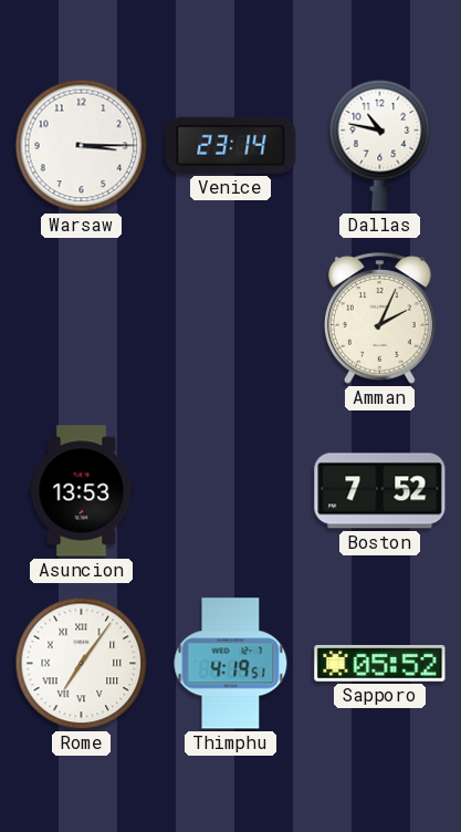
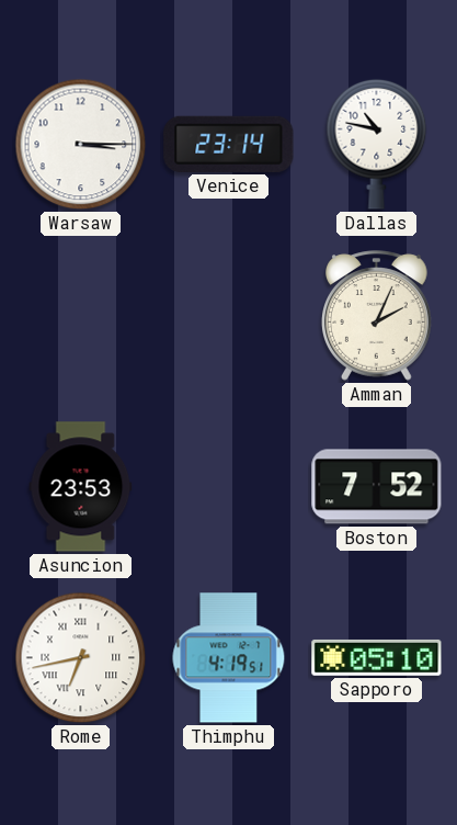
Asuncion: 13:53 -> 23:53 (81, 487)
Rome: 7:06 -> 6:43 (81, 658)
Sapporo: 05:52 -> 05:10 (377, 657)
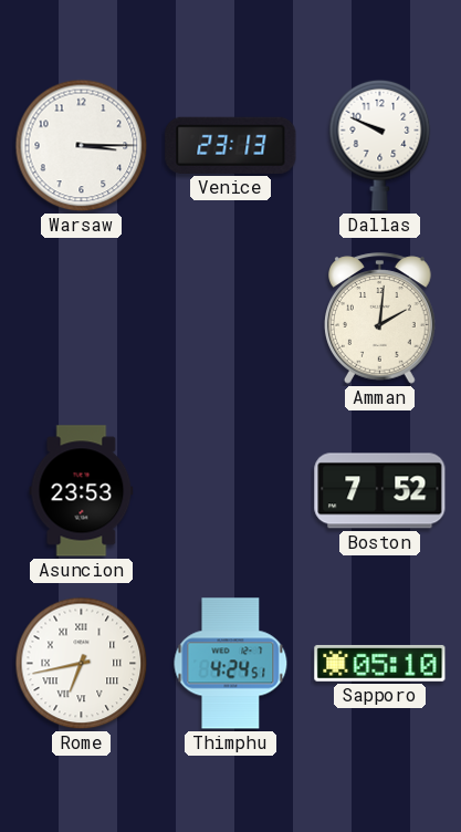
Venice: 23:14 -> 23:13 (231, 145)
Dallas: 10:47 -> 9:49 (380, 145)
Amman: 2:04 -> 2:01 (380, 319)
Thimphu: 4:19 -> 4:24 (231, 664)
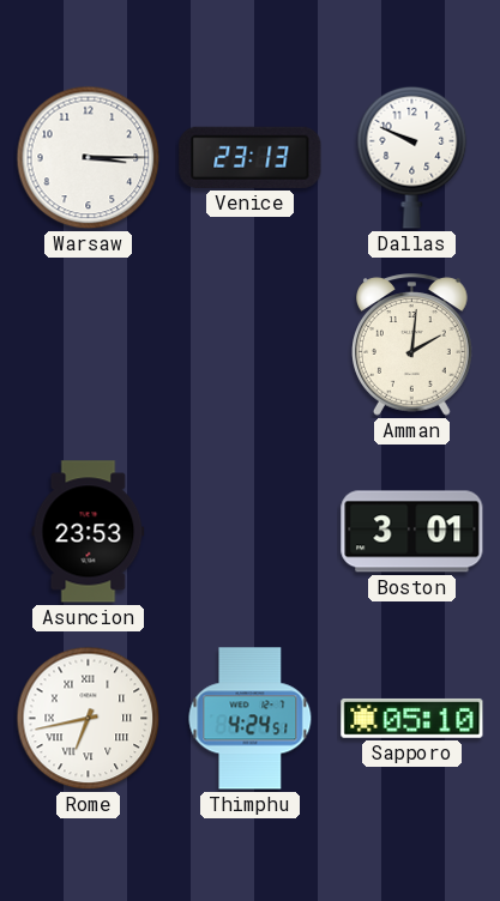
Boston: 7:52 -> 3:01 (412, 532)
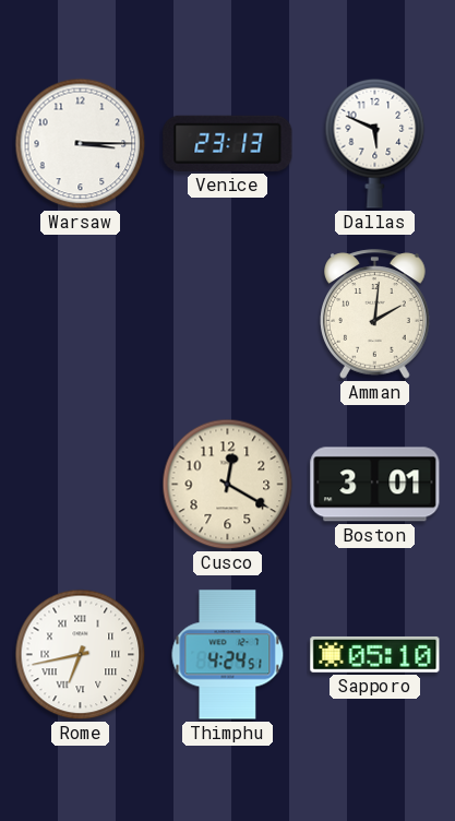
Dallas: 9:49 -> 5:49 (375, 143)
Asuncion: 23:53 -> none (89, 532)
Cusco: none -> 12:20 (228, 485)
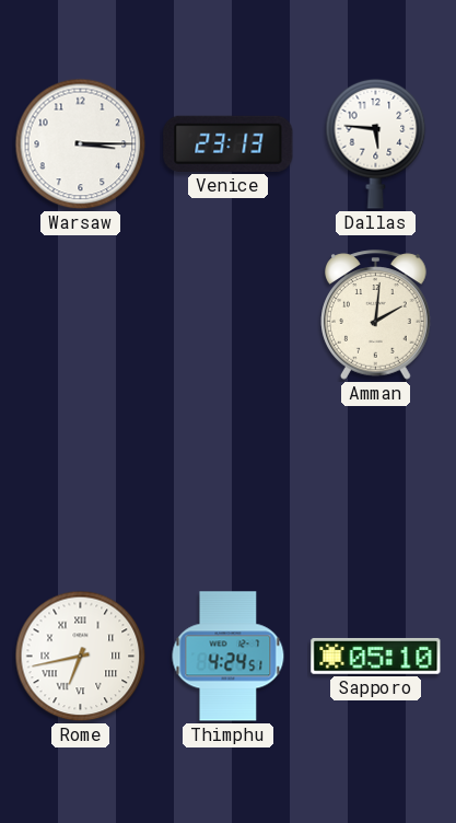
Dallas: 5:49 -> 5:46 (376, 143)
Cusco: 12:20 -> none (228, 485)
Boston: 3:01 -> none (375, 485)
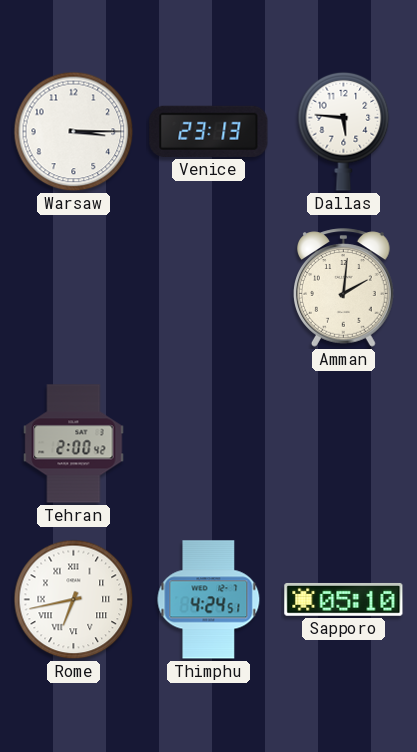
Tehran: none -> 2:00 (74, 444)
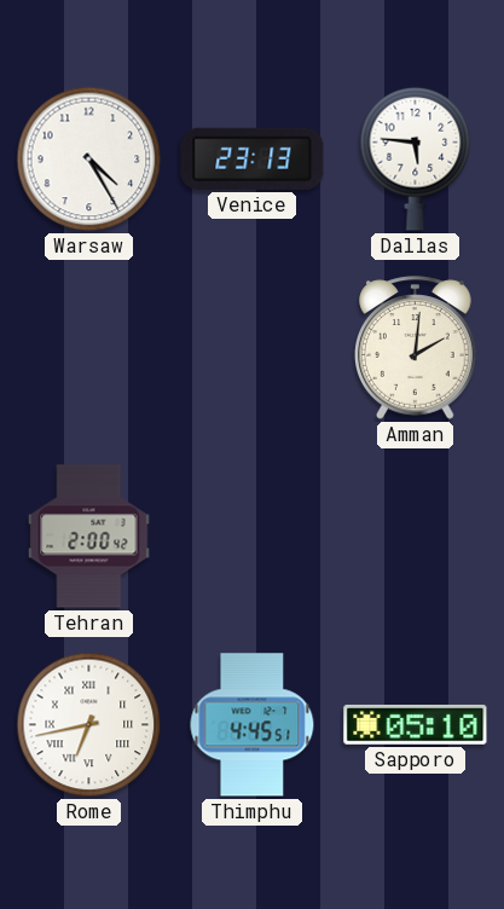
Warsaw: 3:15 -> 4:25 (89, 160)
Thimphu: 4:24 -> 4:45 (253, 725)
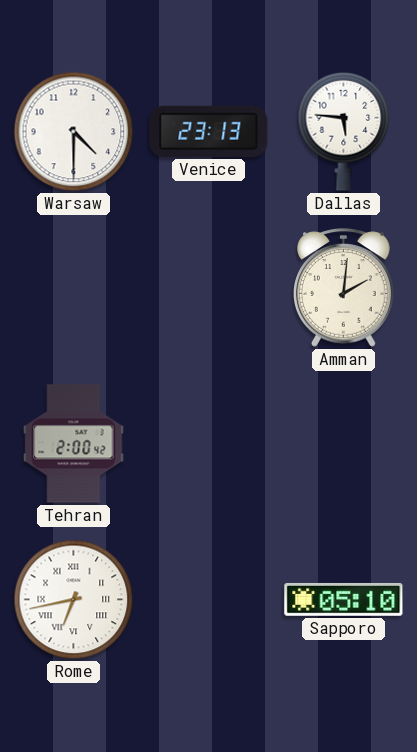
Warsaw: 4:25 -> 4:30 (74, 132)
Thimphu: 4:45 -> none (253, 725)
